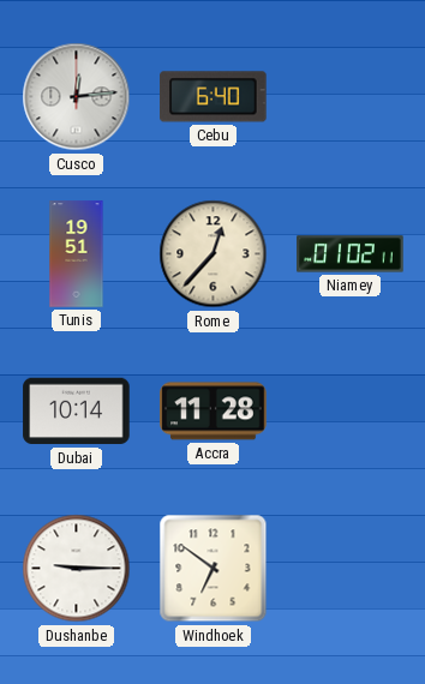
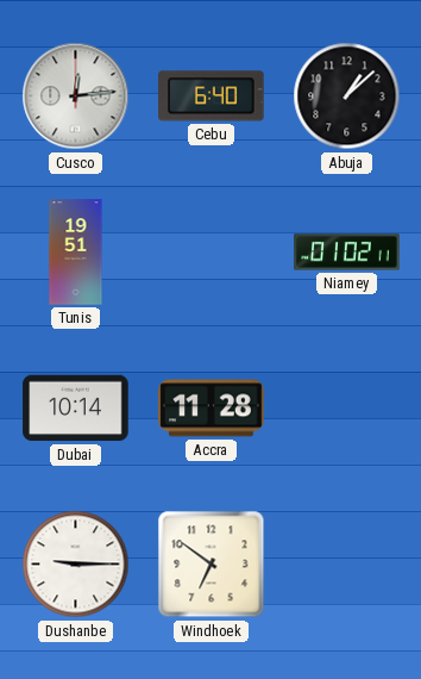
Abuja: none -> 1:08 (347, 96)
Rome: 12:37 -> none (214, 254)
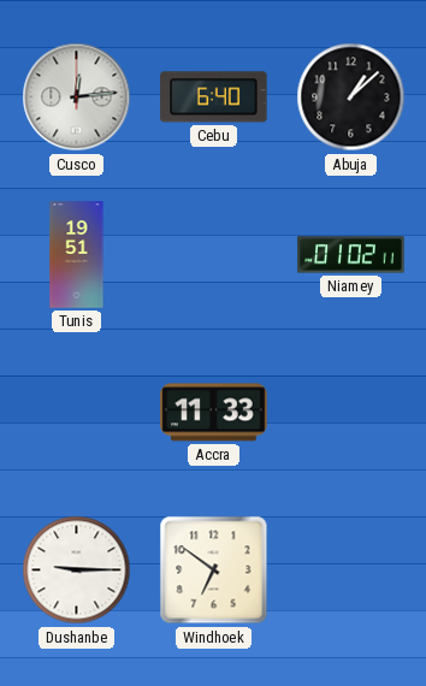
Dubai: 10:14 -> none (76, 409)
Accra: 11:28 -> 11:33 (214, 413)
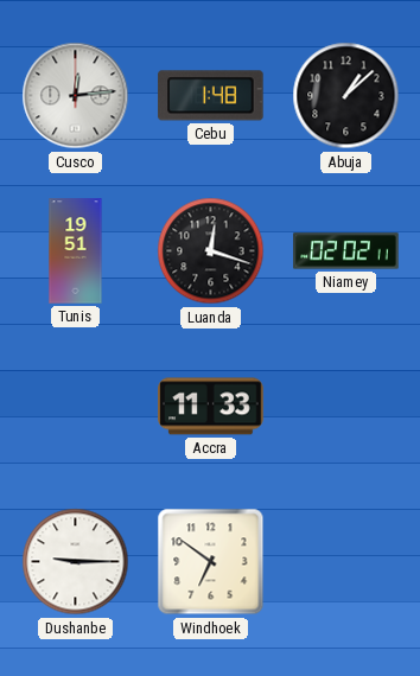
Cebu: 6:40 -> 1:48 (211, 96)
Luanda: none -> 12:18 (211, 251)
Niamey: 01:02 -> 02:02 (346, 251)
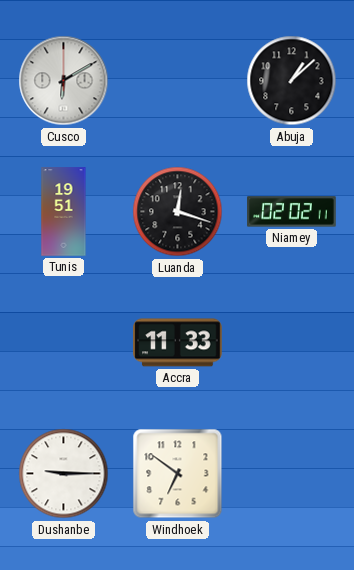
Cusco: 12:14 -> 6:10 (64, 81)
Cebu: 1:48 -> none (211, 96)
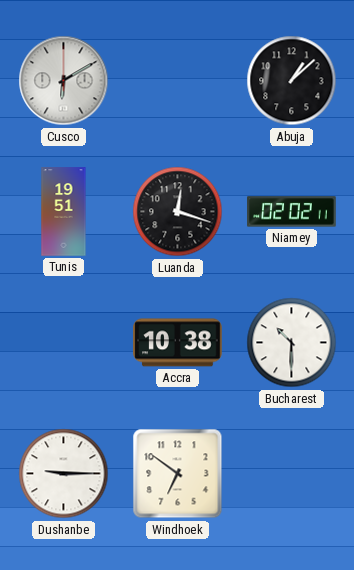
Accra: 11:33 -> 10:38 (178, 343)
Bucharest: none -> 10:30 (292, 343)
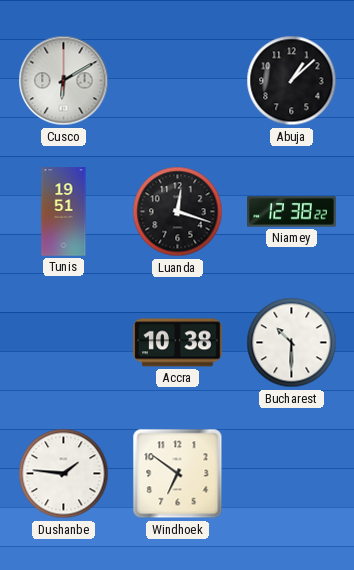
Niamey: 02:02 -> 12:38 (292, 212)
Dushanbe: 9:15 -> 1:46 (64, 474)
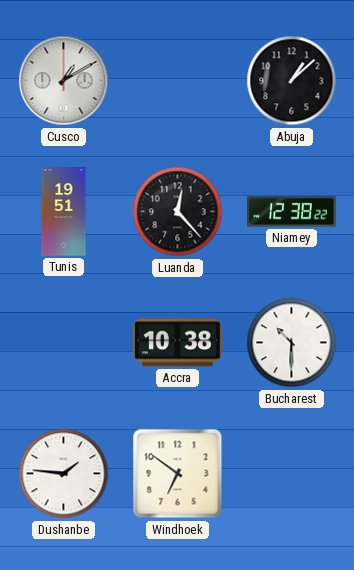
Cusco: 6:10 -> 1:10 (64, 81)
Luanda: 12:18 -> 12:23 (178, 212)
